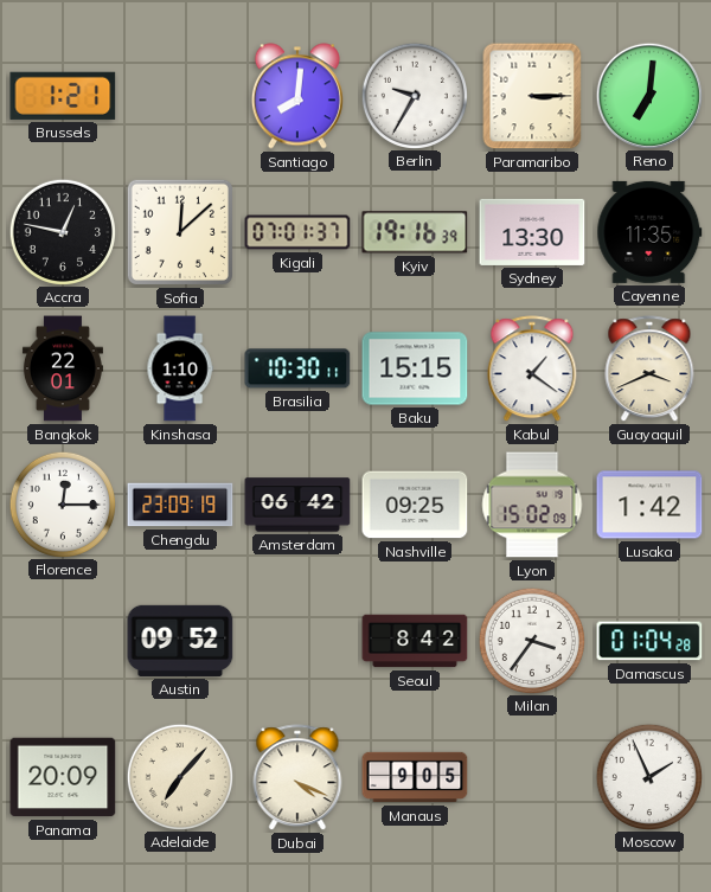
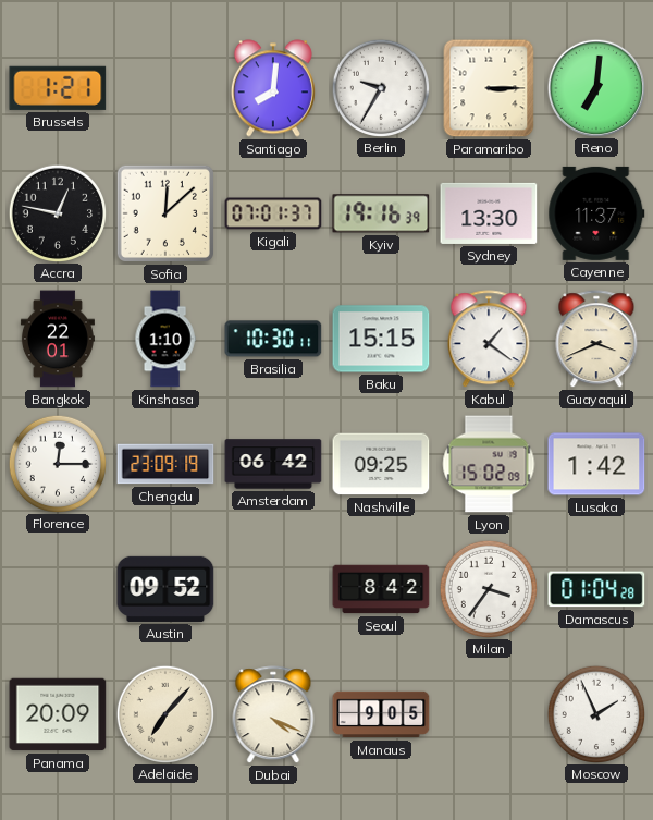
Cayenne: 11:35 -> 11:37 (596, 213)
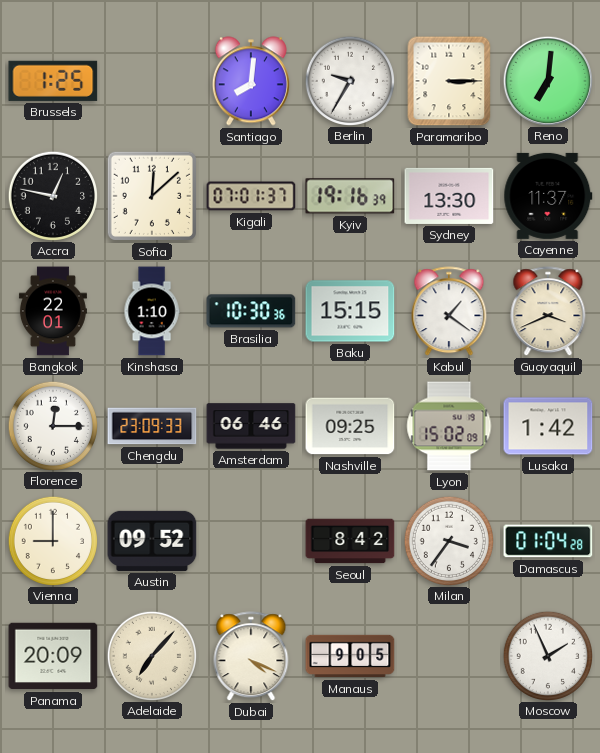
Brussels: 1:21 -> 1:25 (53, 81)
Brasilia: 10:30:11 -> 10:30:36 (251, 311)
Chengdu: 23:09:19 -> 23:09:33 (152, 426)
Amsterdam: 06:42 -> 06:46 (251, 426)
Vienna: none -> 9:00 (52, 540)
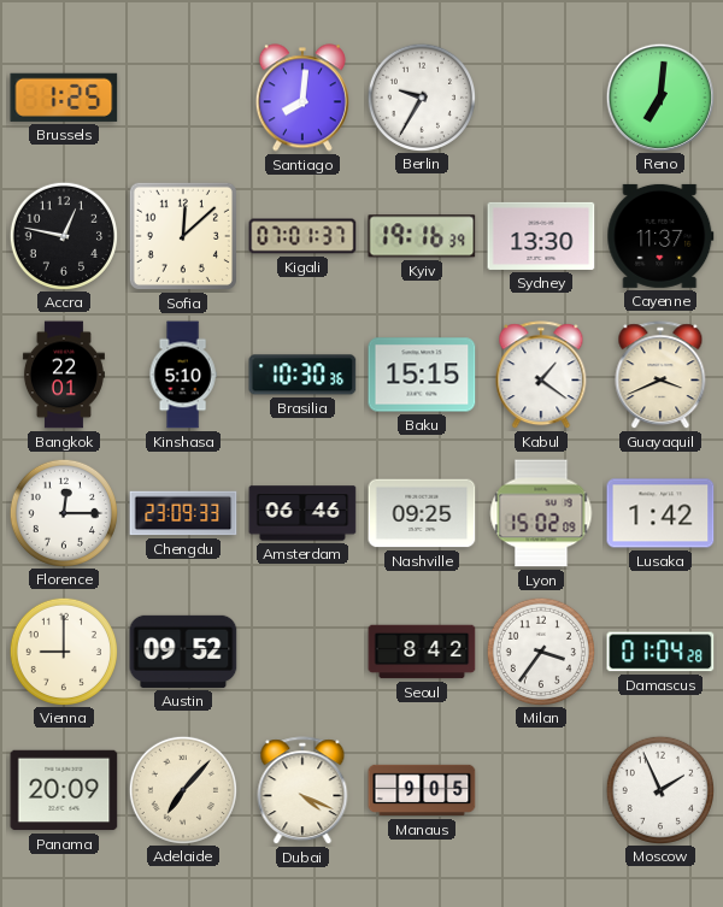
Paramaribo: 3:15 -> none (449, 81)
Kinshasa: 1:10 -> 5:10 (183, 375)
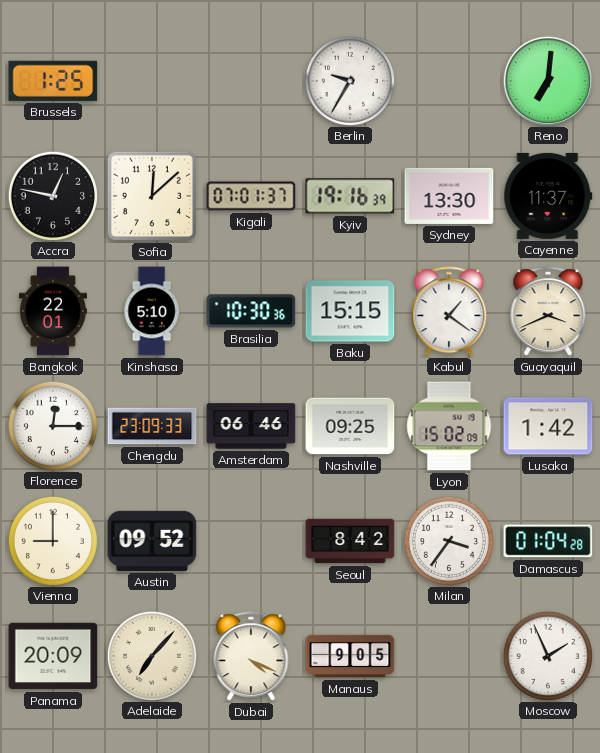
Santiago: 8:01 -> none (302, 98)
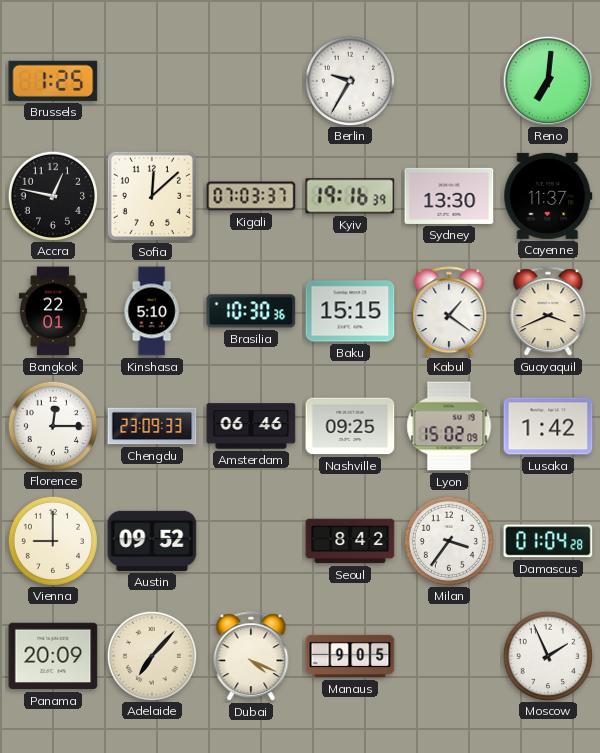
Kigali: 07:01 -> 07:03 (251, 196)
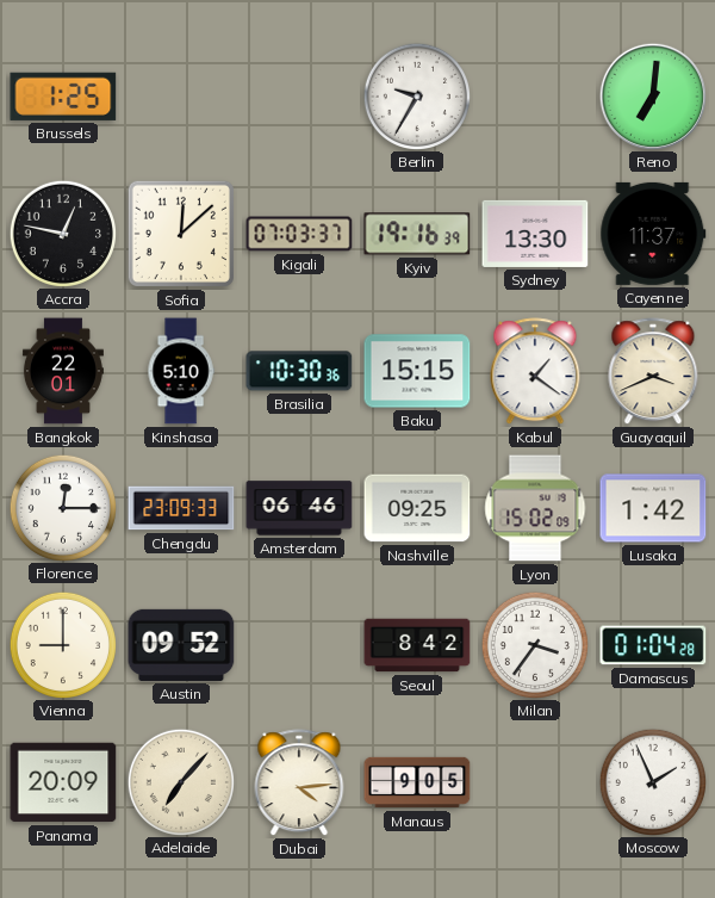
Dubai: 4:19 -> 4:14 (299, 784)
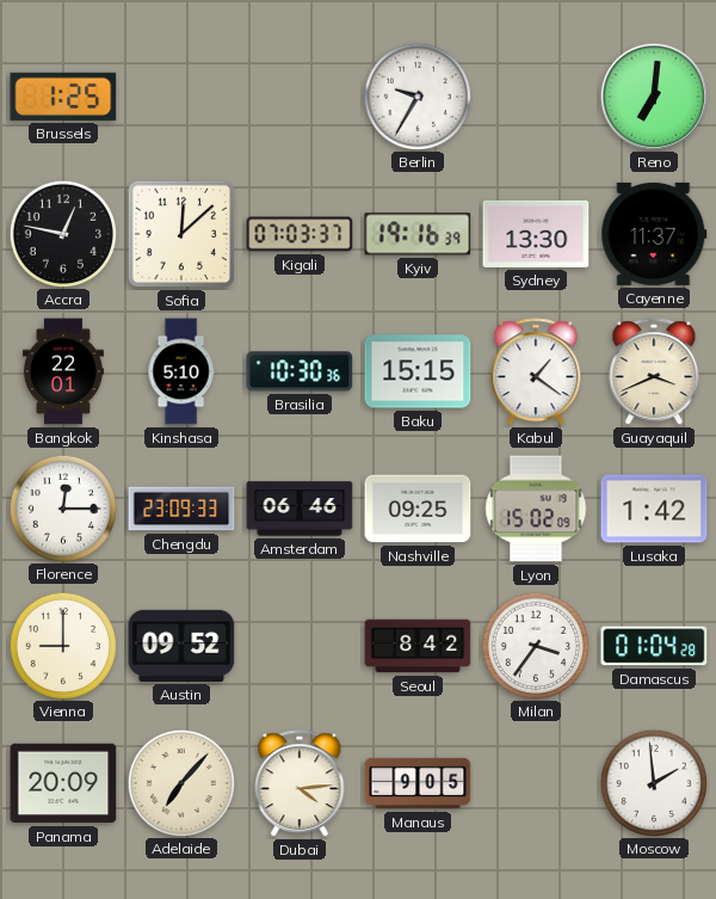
Moscow: 1:56 -> 1:59 (653, 782)
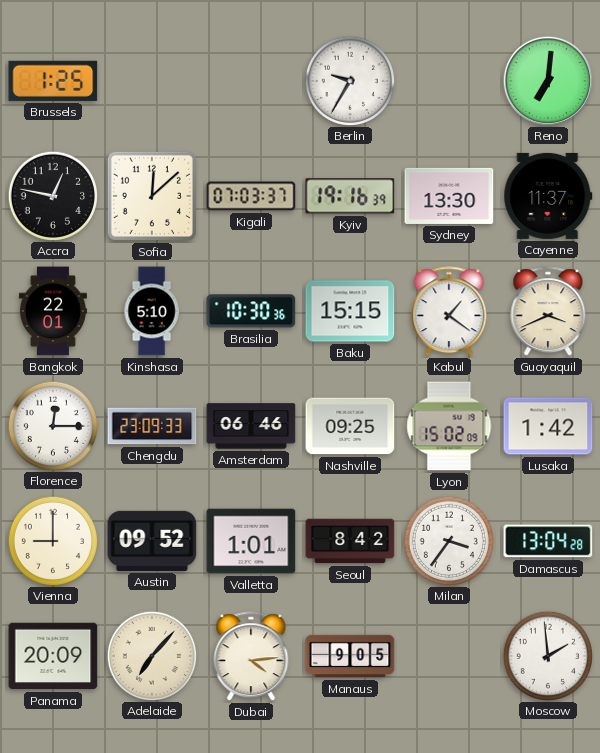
Valletta: none -> 1:01 (251, 541)
Damascus: 01:04 -> 13:04 (548, 541)
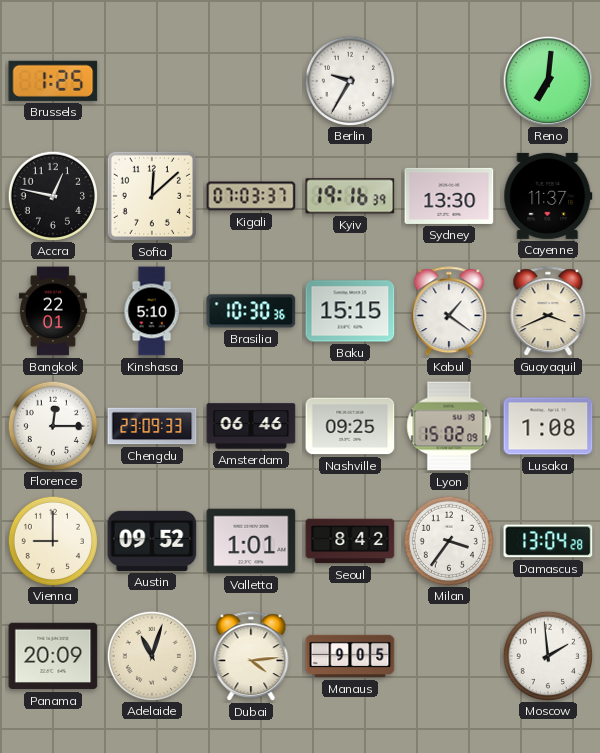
Lusaka: 1:42 -> 1:08 (548, 426)
Adelaide: 7:07 -> 11:03 (151, 655)
